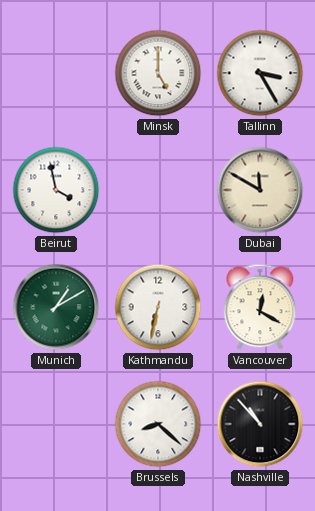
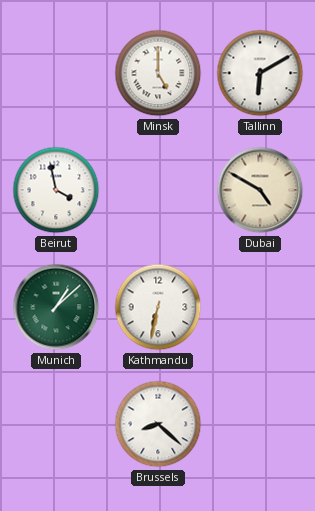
Tallinn: 3:25 -> 6:10 (260, 73)
Dubai: 11:50 -> 4:50 (260, 190)
Munich: 1:10 -> 1:08 (56, 307)
Vancouver: 12:20 -> none (260, 307)
Nashville: 10:53 -> none (260, 424)
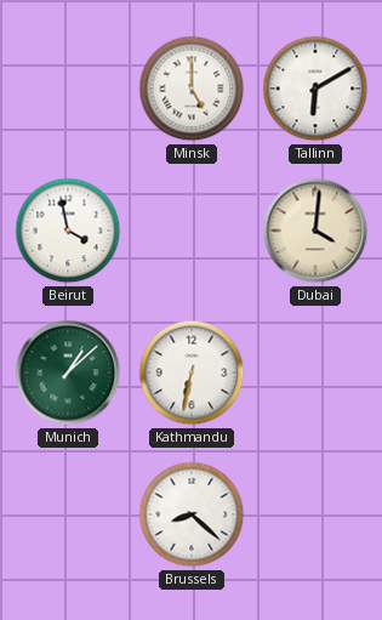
Dubai: 4:50 -> 4:01 (315, 231)
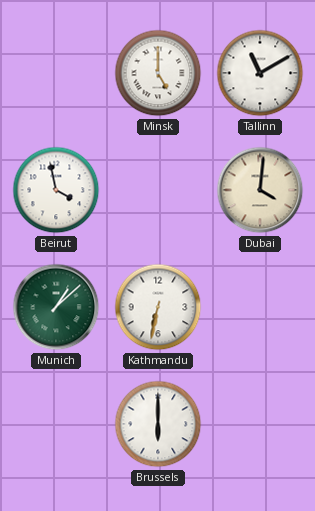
Tallinn: 6:10 -> 11:10 (260, 73)
Brussels: 8:22 -> 6:00 (158, 424)
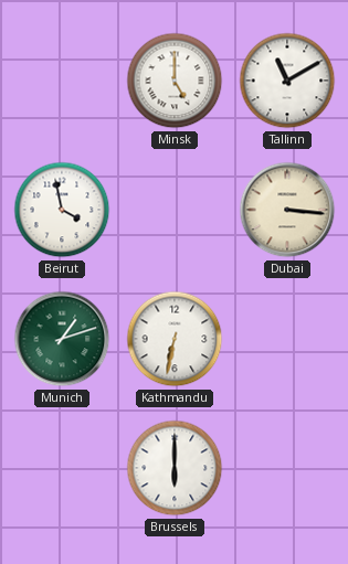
Dubai: 4:01 -> 3:16 (287, 210)
Munich: 1:08 -> 1:12 (62, 339)
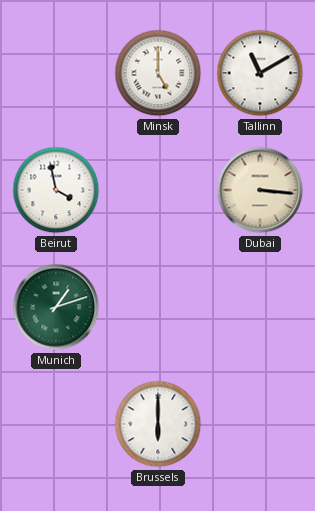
Kathmandu: 6:32 -> none (175, 339)
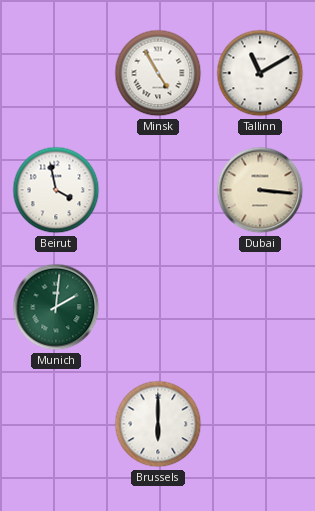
Minsk: 5:00 -> 4:55 (158, 73)
Munich: 1:12 -> 2:01 (56, 307)
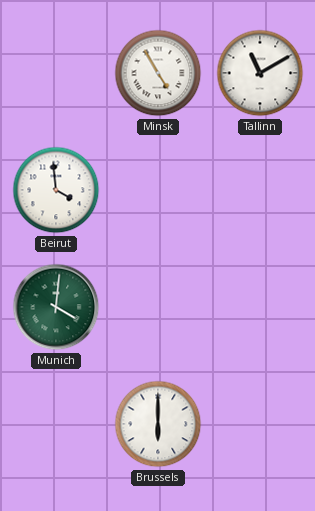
Beirut: 3:58 -> 3:59 (56, 190)
Dubai: 3:16 -> none (260, 190)
Munich: 2:01 -> 4:01 (56, 307)
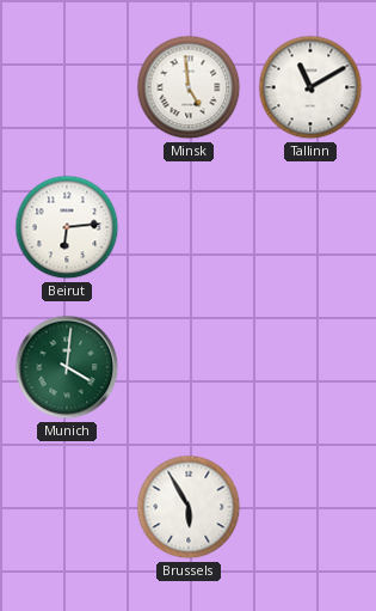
Minsk: 4:55 -> 4:59 (189, 87)
Beirut: 3:59 -> 6:14 (67, 227)
Brussels: 6:00 -> 5:55 (189, 507)
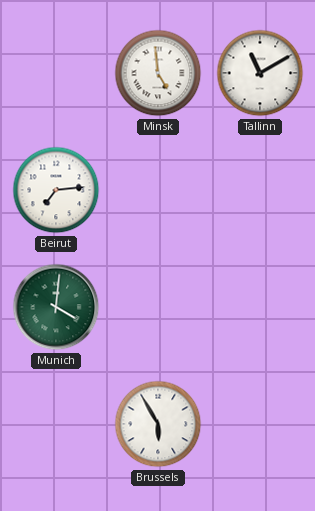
Beirut: 6:14 -> 7:14 (56, 190)
